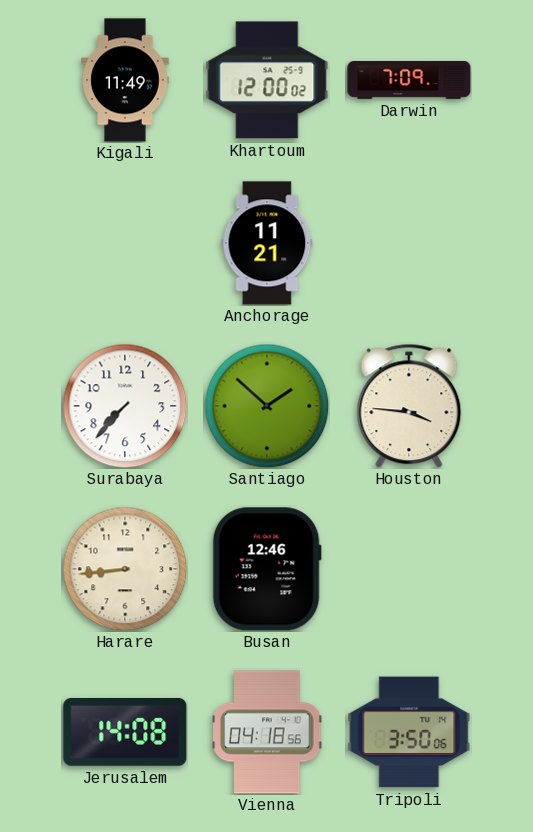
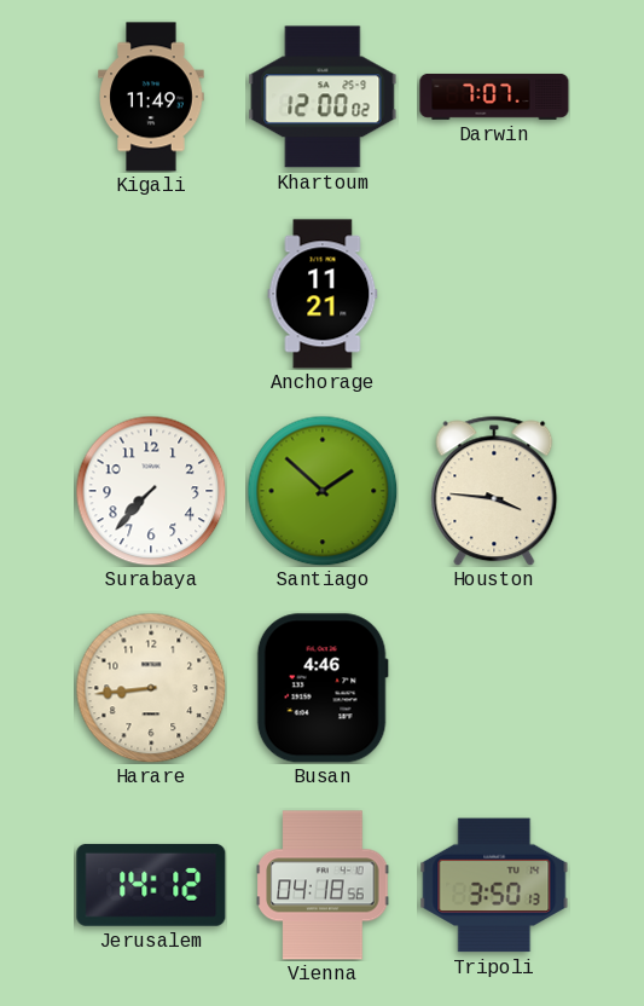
Darwin: 7:09 -> 7:07 (494, 97)
Busan: 12:46 -> 4:46 (323, 688)
Jerusalem: 14:08 -> 14:12 (151, 885)
Tripoli: 3:50:06 -> 3:50:13 (494, 885)
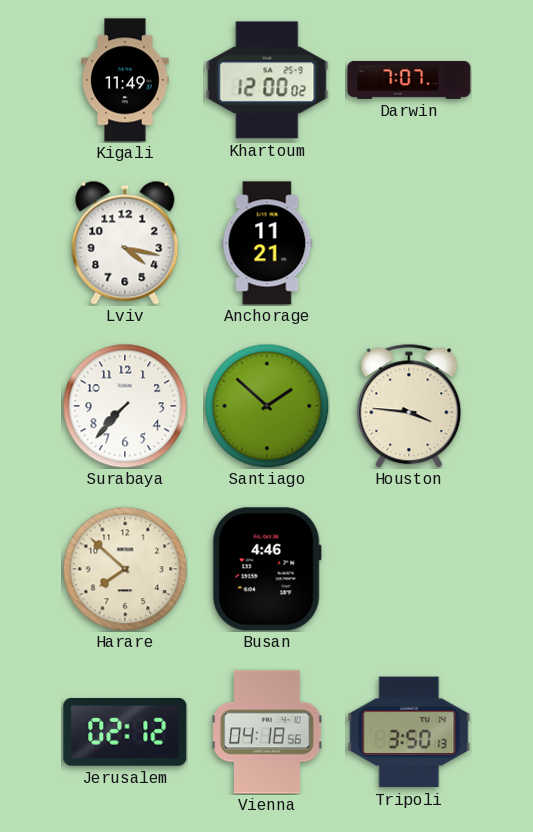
Lviv: none -> 4:17 (125, 243)
Harare: 8:44 -> 7:52 (125, 569)
Jerusalem: 14:12 -> 02:12 (125, 732)
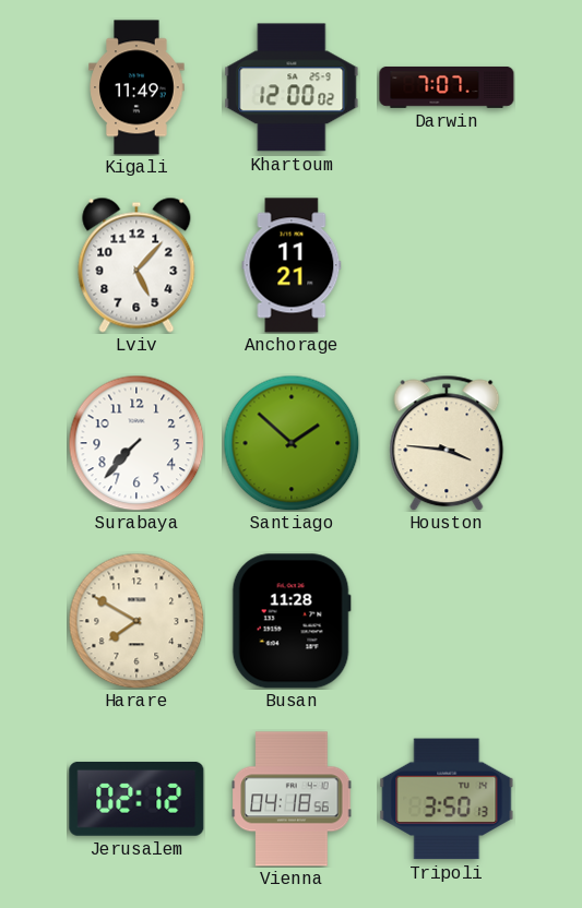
Lviv: 4:17 -> 5:07 (136, 265)
Harare: 7:52 -> 7:50 (136, 621)
Busan: 4:46 -> 11:28 (292, 621)
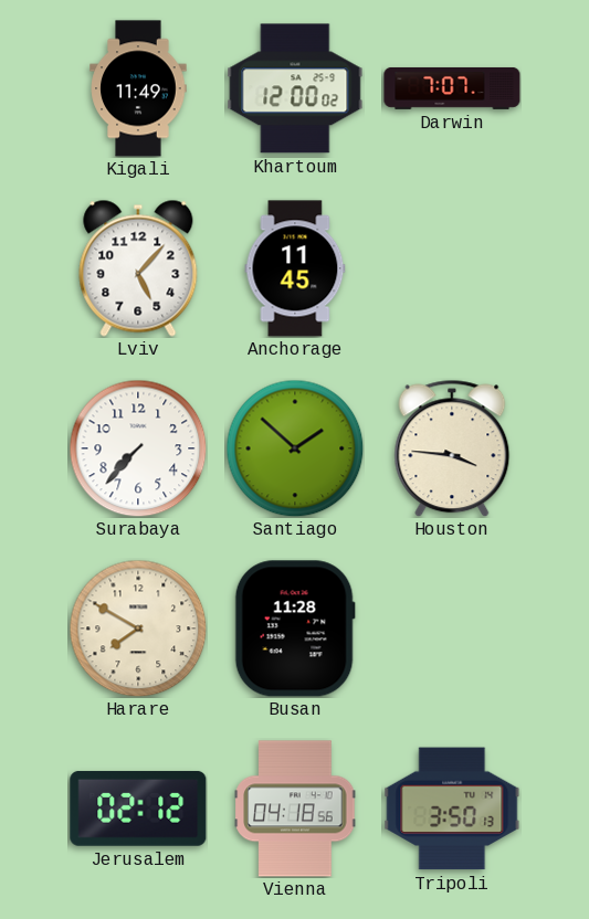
Anchorage: 11:21 -> 11:45 (295, 268)
